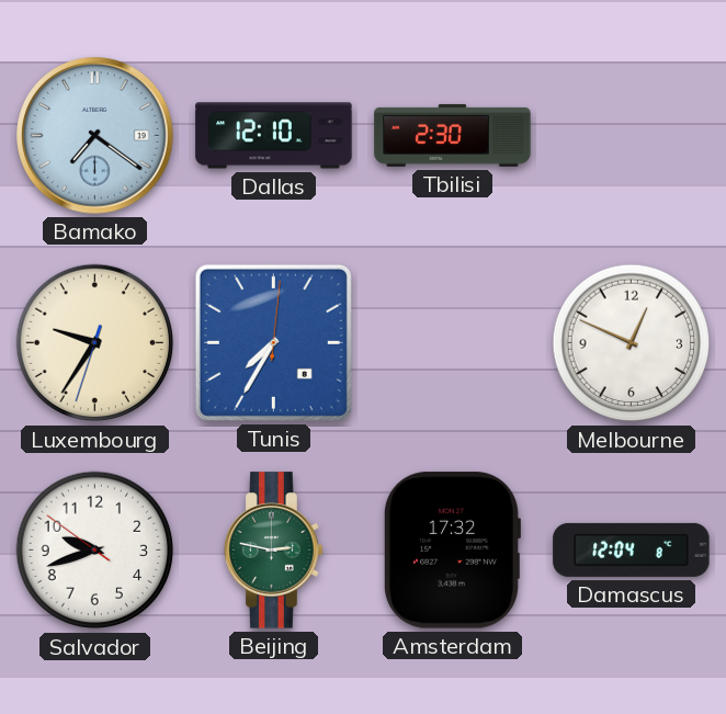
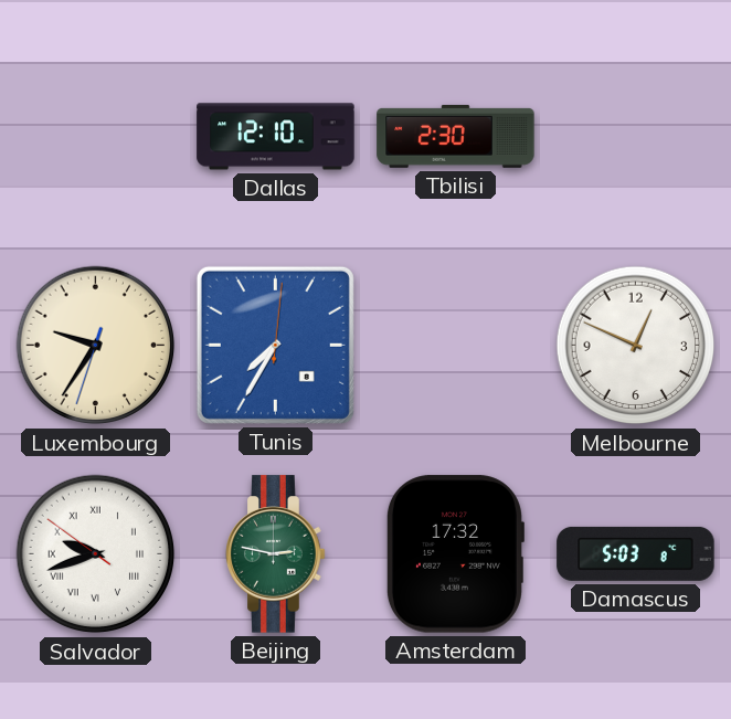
Bamako: 7:21 -> none (95, 136)
Salvador numerals: Arabic -> Roman (96, 554)
Damascus: 12:04 -> 5:03 (636, 553)
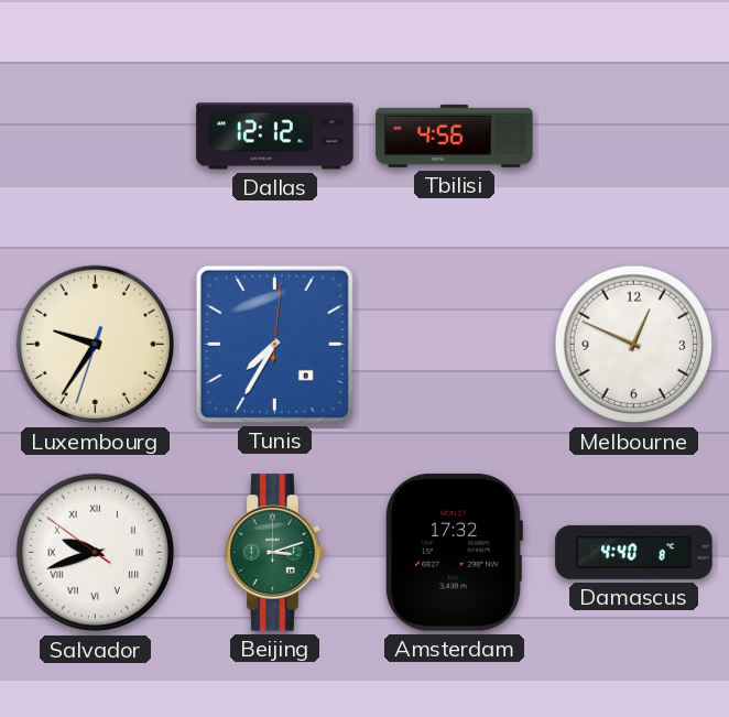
Dallas: 12:10 -> 12:12 (275, 137)
Tbilisi: 2:30 -> 4:56 (455, 135)
Beijing: 2:47 -> 3:12 (275, 553)
Damascus: 5:03 -> 4:40 (634, 552)
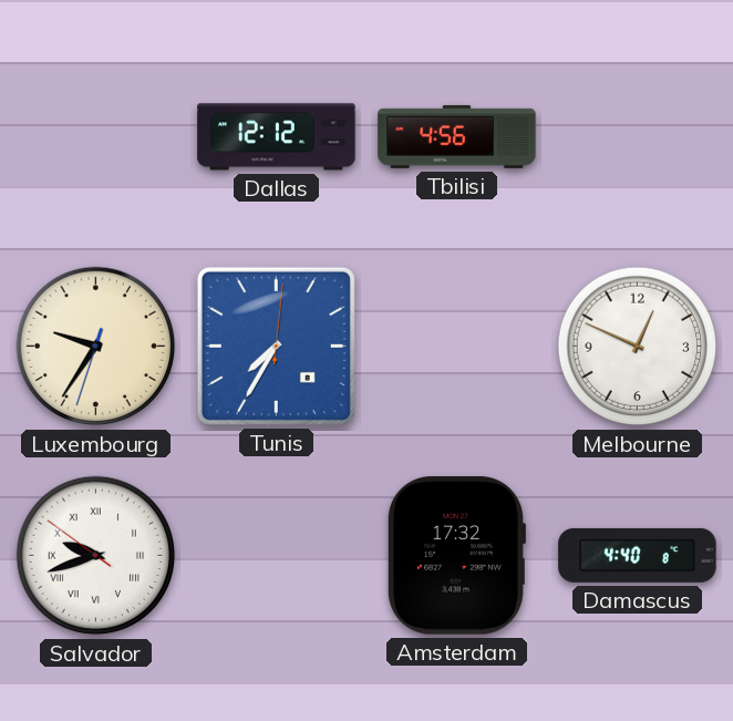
Beijing: 3:12 -> none (275, 553)
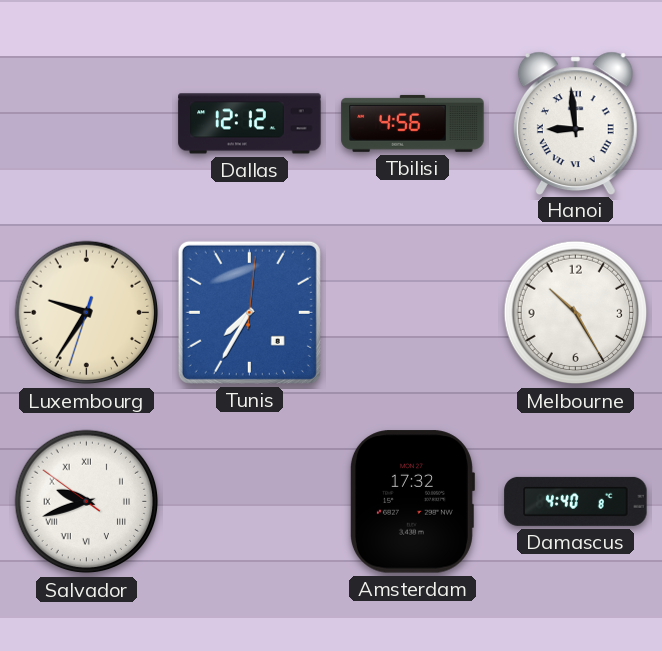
Hanoi: none -> 8:59 (575, 123)
Melbourne: 12:49 -> 10:25 (576, 313)
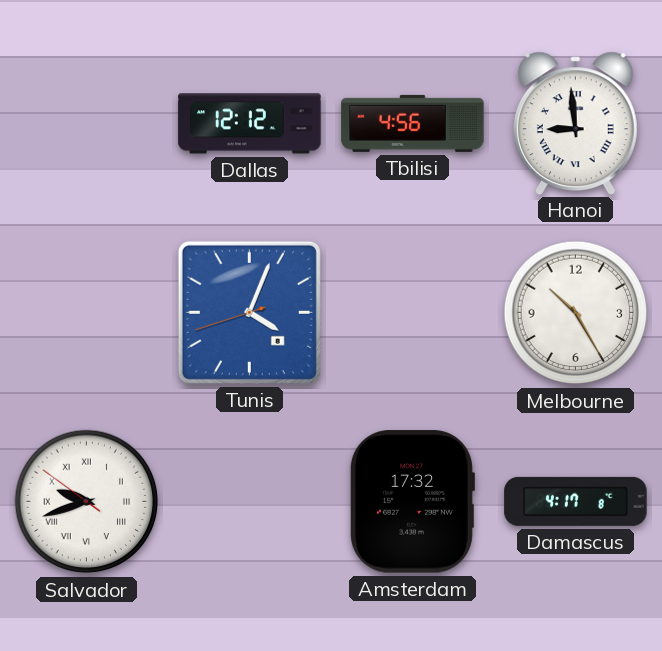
Luxembourg: 9:35 -> none (87, 313)
Tunis: 7:35 -> 4:03 (249, 312)
Damascus: 4:40 -> 4:17 (576, 501)
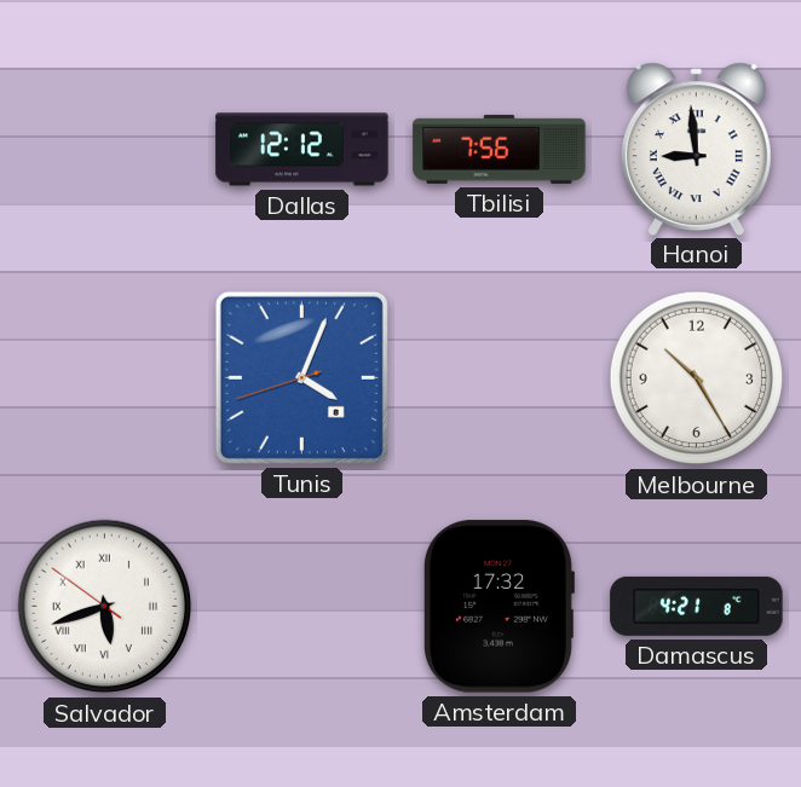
Tbilisi: 4:56 -> 7:56 (500, 149)
Salvador: 9:41 -> 5:41 (105, 607)
Damascus: 4:17 -> 4:21 (697, 606)
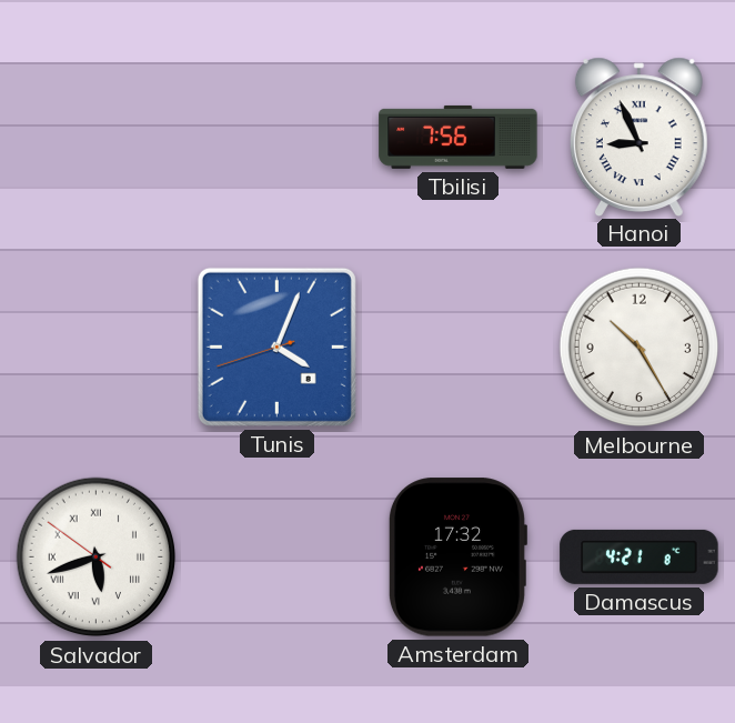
Dallas: 12:12 -> none (302, 150)
Hanoi: 8:59 -> 8:56 (638, 137)
